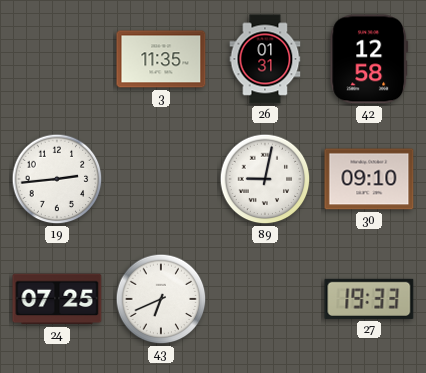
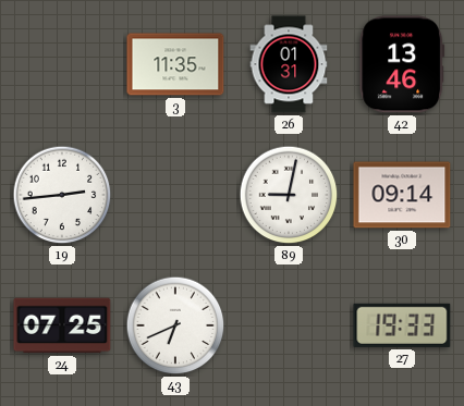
42: 12:58 -> 13:46 (402, 64)
30: 09:10 -> 09:14 (402, 195)
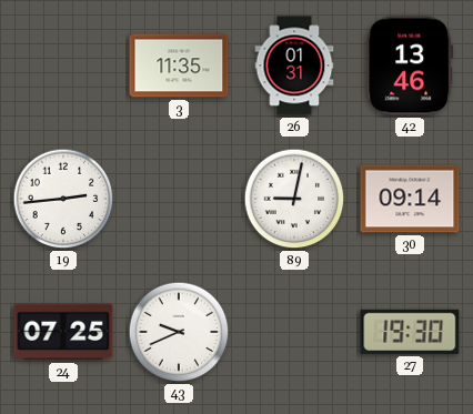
43: 6:41 -> 9:41 (179, 332)
27: 19:33 -> 19:30 (410, 332)
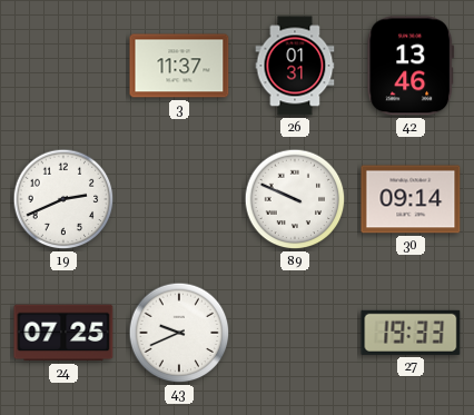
3: 11:35 -> 11:37 (179, 66)
19: 2:44 -> 2:41 (63, 199)
89: 9:02 -> 9:49 (295, 199)
27: 19:30 -> 19:33 (411, 333)
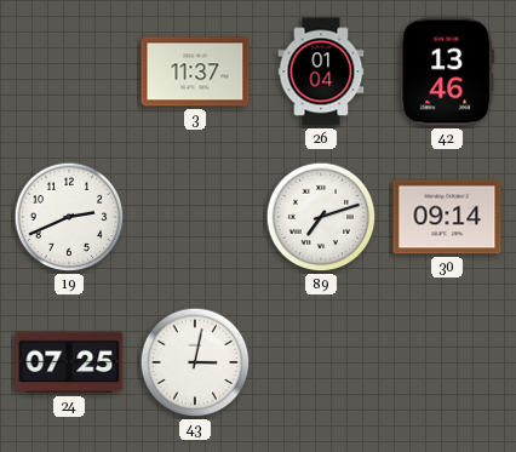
26: 01:31 -> 01:04 (321, 71)
89: 9:49 -> 7:12 (321, 217)
43: 9:41 -> 3:02 (195, 362)
27: 19:33 -> none (411, 333)
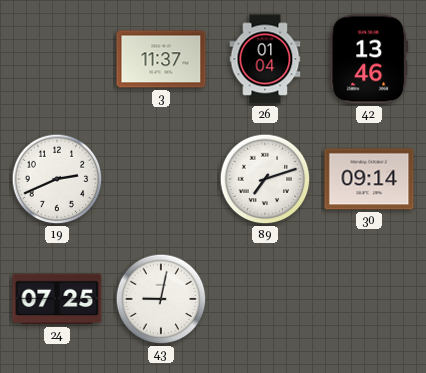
43: 3:02 -> 9:02 (161, 299)
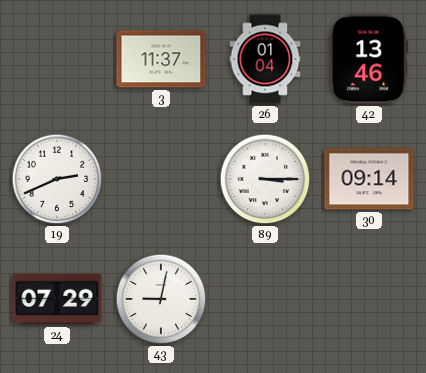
89: 7:12 -> 3:15 (265, 179)
24: 07:25 -> 07:29 (57, 299)
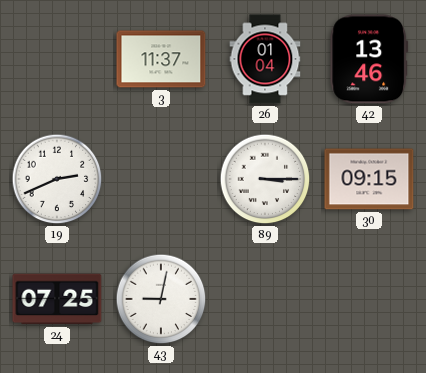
30: 09:14 -> 09:15 (369, 179)
24: 07:29 -> 07:25 (57, 299)
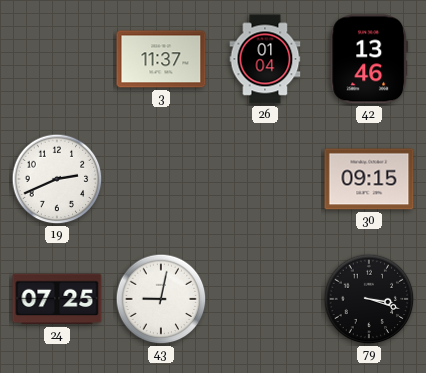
89: 3:15 -> none (265, 179)
79: none -> 3:18 (369, 299)
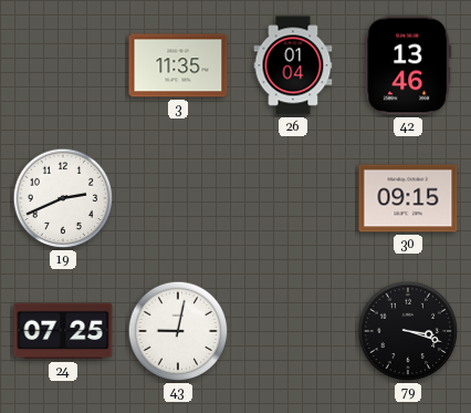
3: 11:37 -> 11:35 (178, 65)
